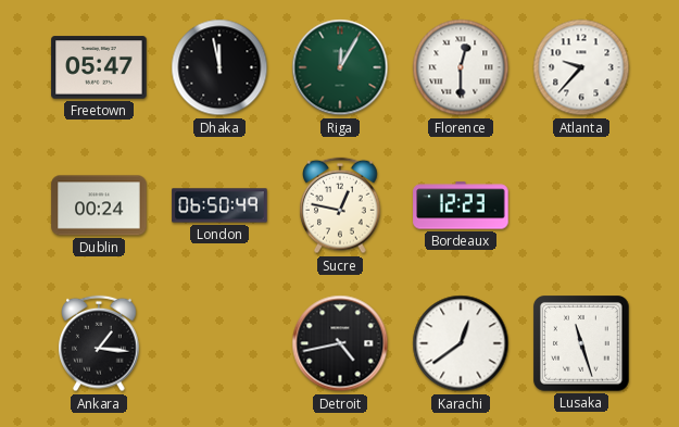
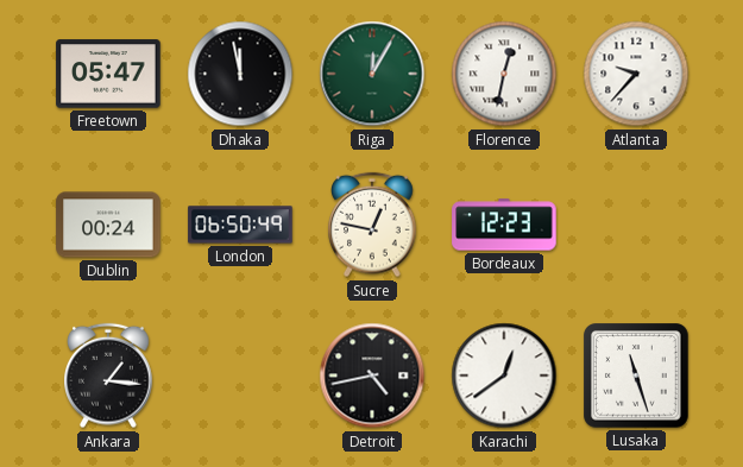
Florence: 12:30 -> 12:32 (504, 74)
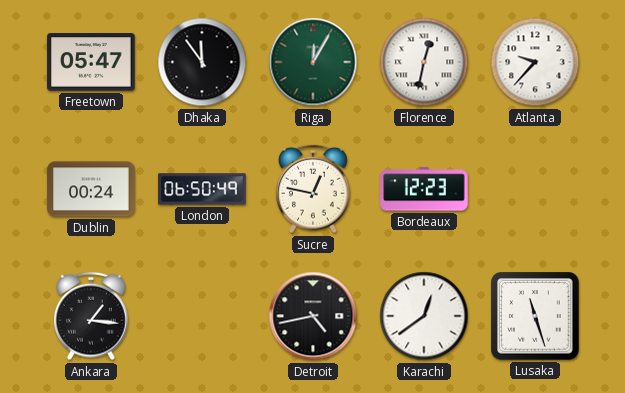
Dhaka: 11:58 -> 11:54 (202, 62)
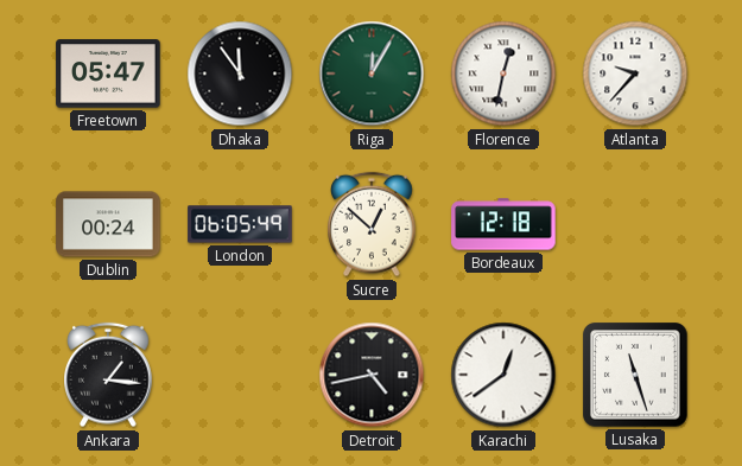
London: 06:50 -> 06:05 (240, 224)
Sucre: 12:47 -> 12:52 (373, 224)
Bordeaux: 12:23 -> 12:18 (503, 224)
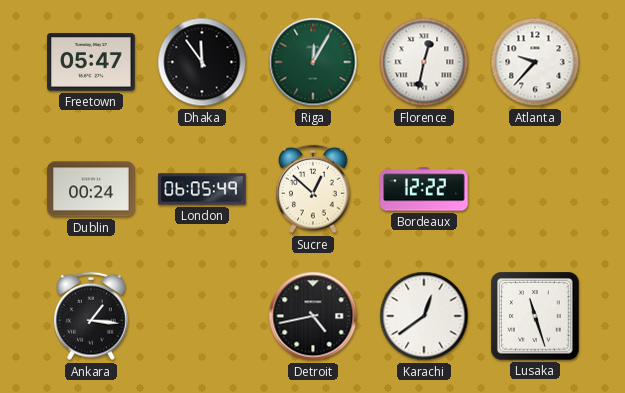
Bordeaux: 12:18 -> 12:22 (424, 189)
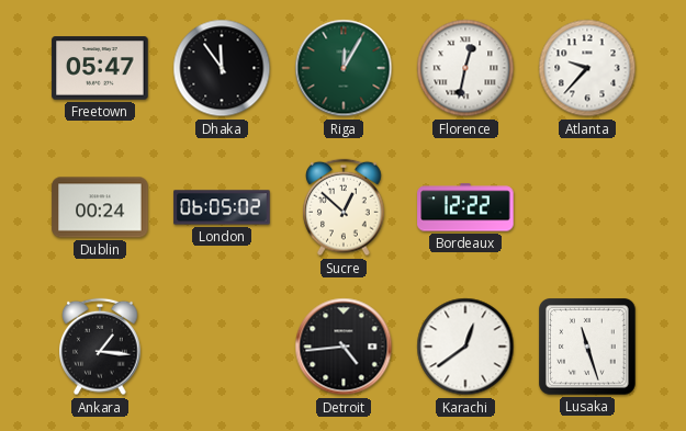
London: 06:05:49 -> 06:05:02 (222, 207)
Detroit: 4:43 -> 4:44 (344, 347)
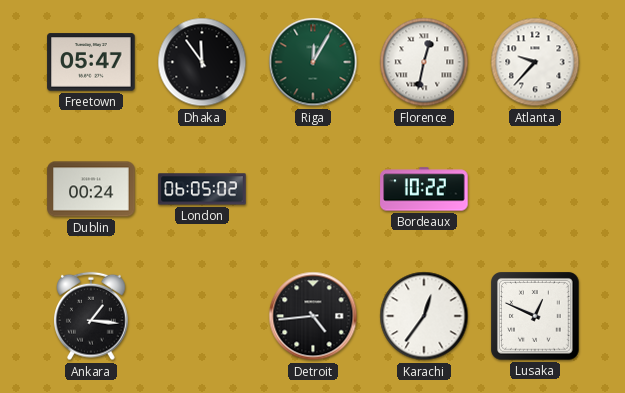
Sucre: 12:52 -> none (345, 207)
Bordeaux: 12:22 -> 10:22 (424, 189)
Karachi: 12:39 -> 12:36 (424, 316)
Lusaka: 11:27 -> 12:49 (536, 317)
